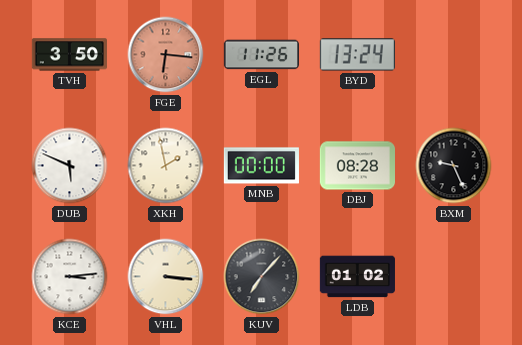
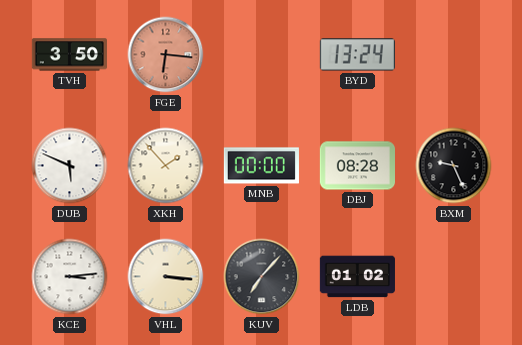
EGL: 11:26 -> none (261, 55)
XKH: 1:58 -> 1:53 (166, 166)
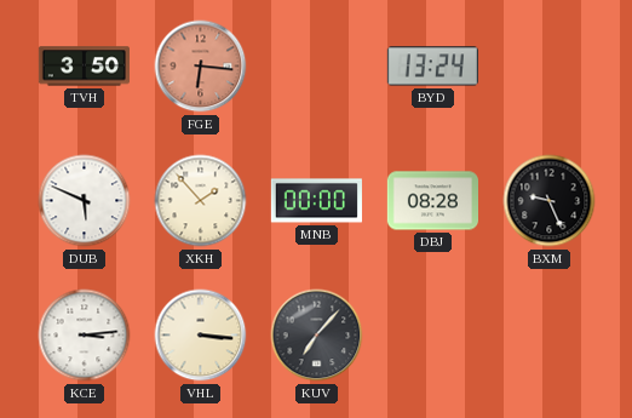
LDB: 01:02 -> none (357, 277)
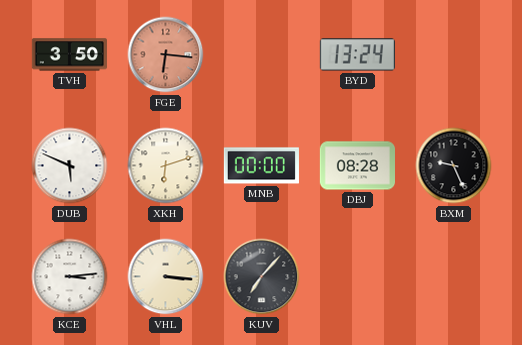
XKH: 1:53 -> 6:12 (166, 166)
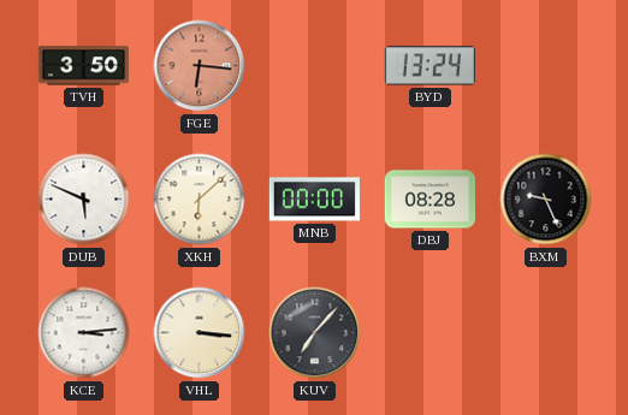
XKH: 6:12 -> 6:08 (200, 200)
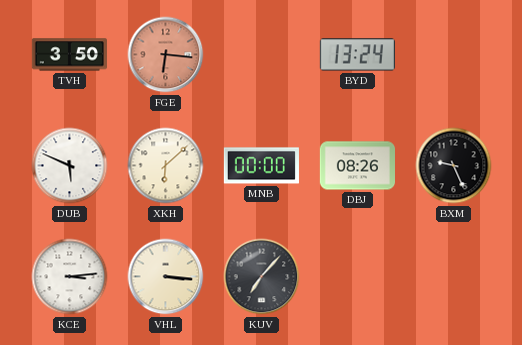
DBJ: 08:28 -> 08:26 (357, 166)
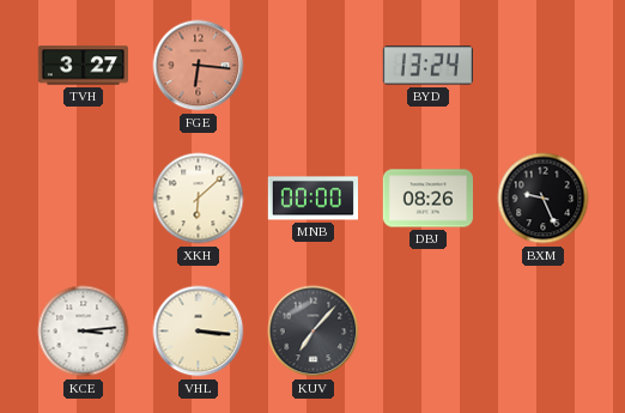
TVH: 3:50 -> 3:27 (83, 66)
DUB: 5:49 -> none (70, 166)
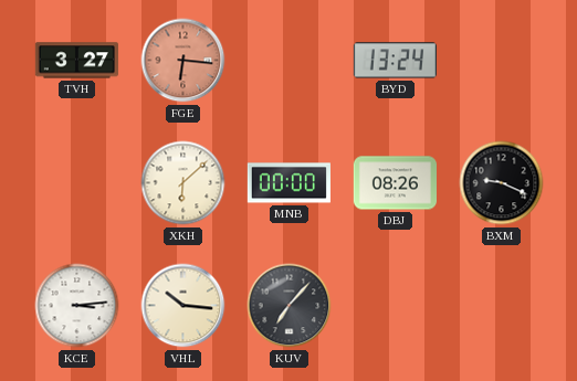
BXM: 9:26 -> 9:19 (502, 183)
VHL: 3:16 -> 10:16 (183, 306)
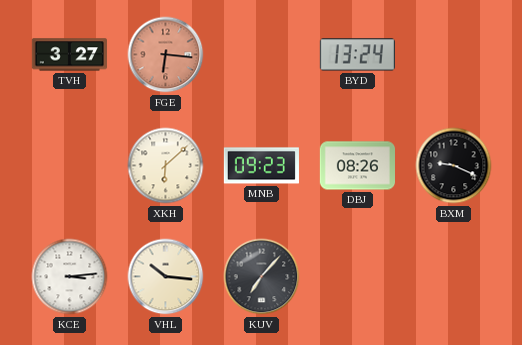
MNB: 00:00 -> 09:23 (261, 166)
